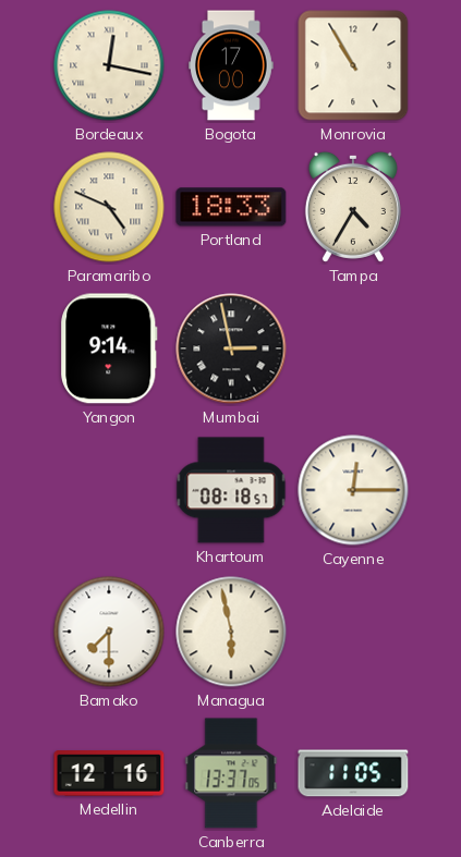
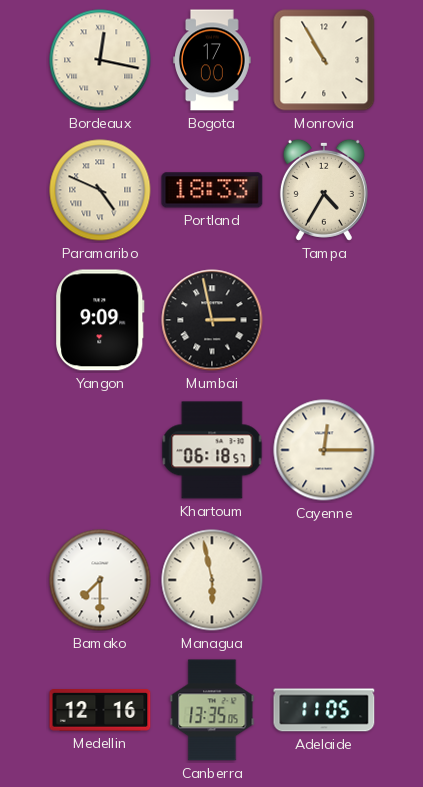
Yangon: 9:14 -> 9:09 (100, 320)
Khartoum: 08:18 -> 06:18 (212, 450)
Canberra: 13:37 -> 13:35 (212, 710)
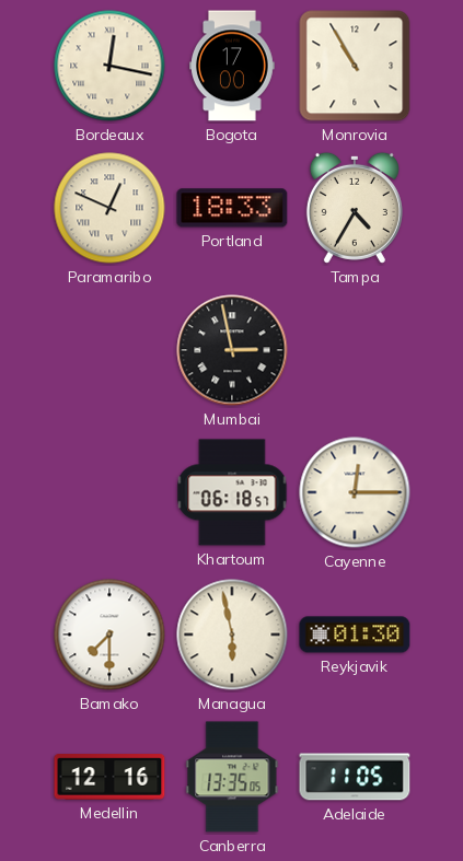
Paramaribo: 4:49 -> 12:49 (109, 208)
Yangon: 9:09 -> none (100, 320)
Reykjavik: none -> 01:30 (355, 635)
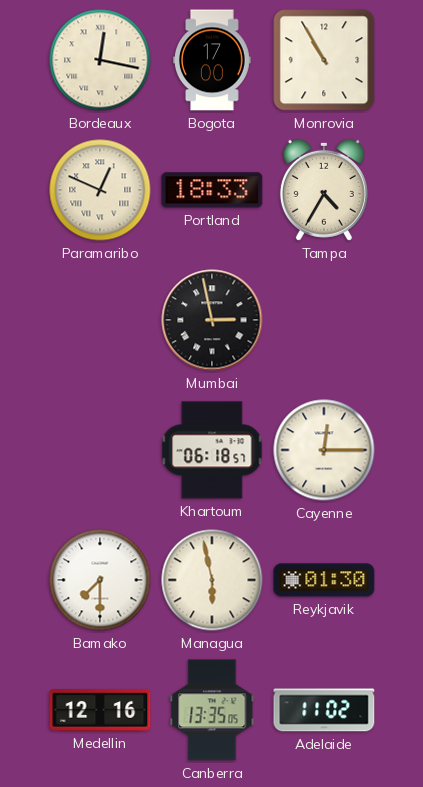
Adelaide: 11:05 -> 11:02 (324, 710)
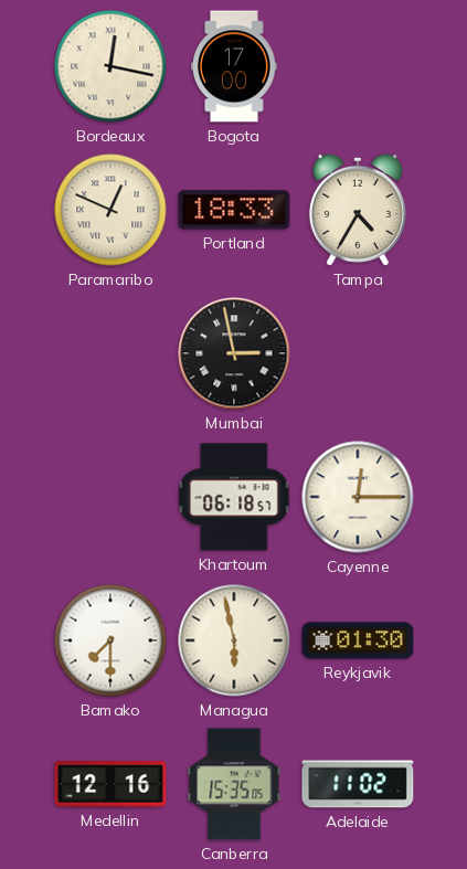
Monrovia: 10:55 -> none (324, 60)
Canberra: 13:35 -> 15:35 (234, 784)
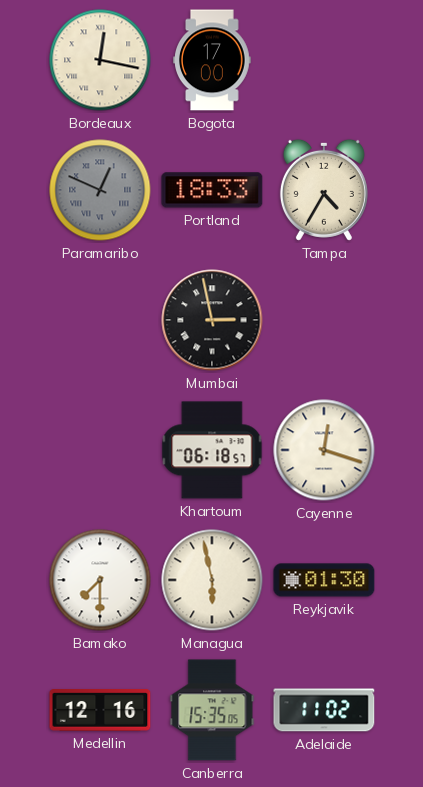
Paramaribo dial: cream -> grey (100, 190)
Cayenne: 12:15 -> 12:18 (324, 450)
